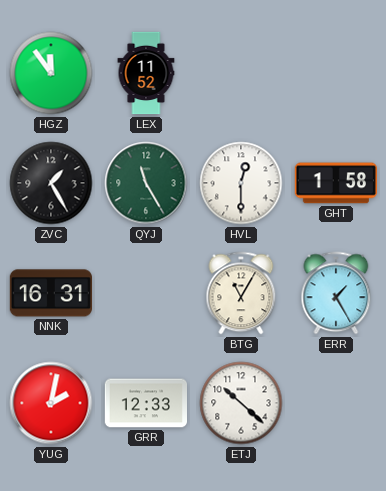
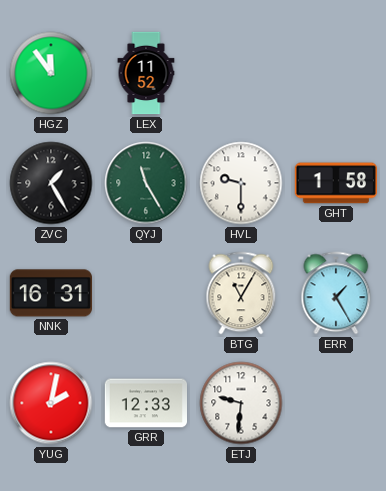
HVL: 12:30 -> 9:30 (241, 183)
ETJ: 10:22 -> 9:31 (241, 403)
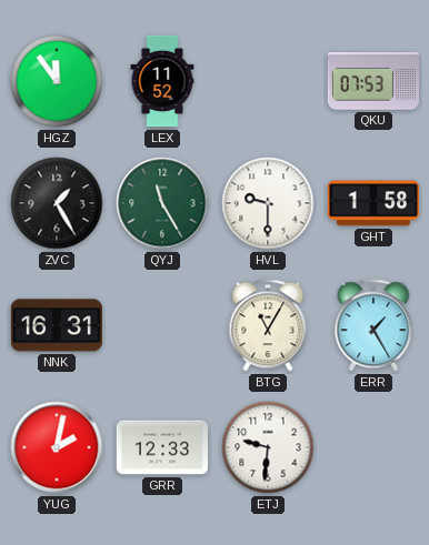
QKU: none -> 07:53 (372, 82)
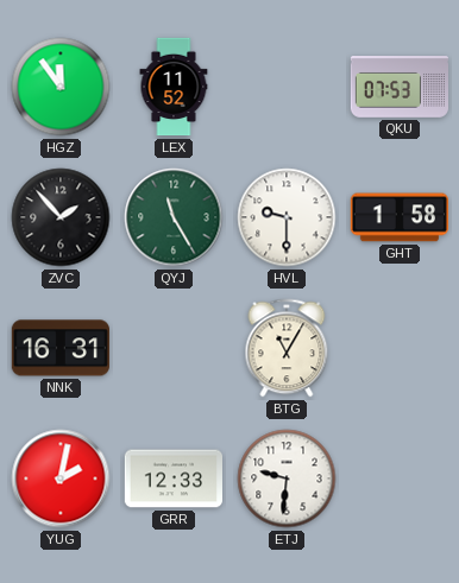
ZVC: 1:25 -> 1:53 (61, 217)
ERR: 1:25 -> none (373, 325)
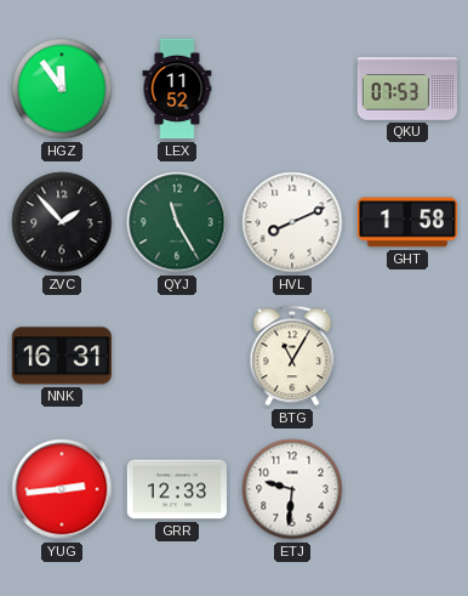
HVL: 9:30 -> 8:11 (292, 222)
YUG: 2:02 -> 2:44 (62, 489)
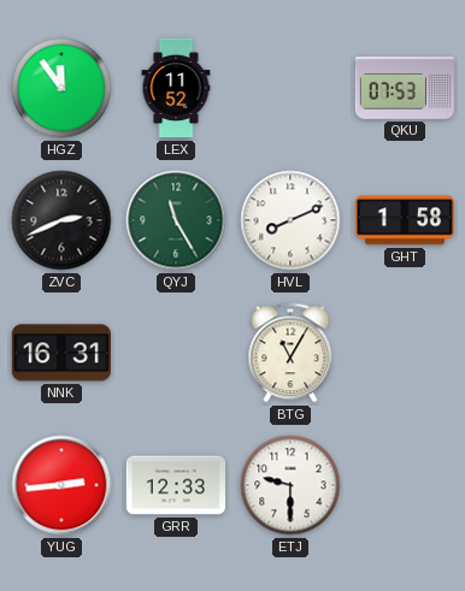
ZVC: 1:53 -> 2:41 (61, 220)
ETJ: 9:31 -> 9:30 (290, 485)
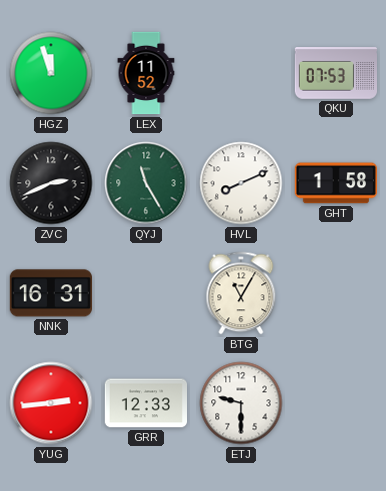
HGZ: 11:54 -> 11:57 (51, 73)
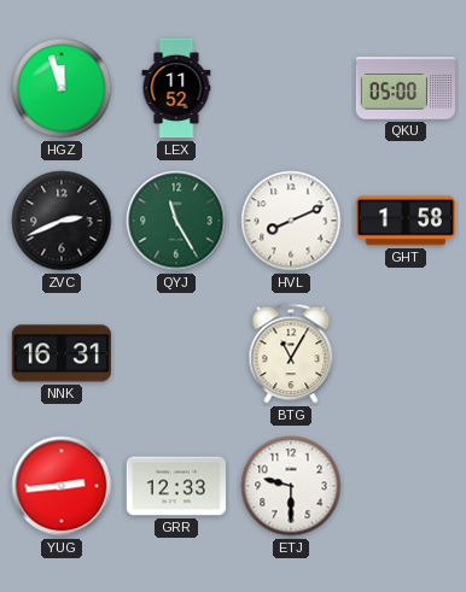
QKU: 07:53 -> 05:00 (404, 89)
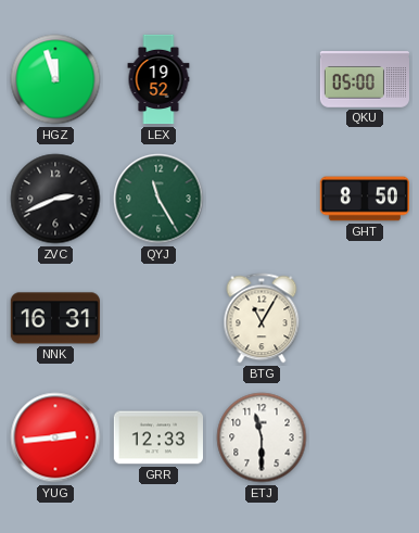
LEX: 11:52 -> 19:52 (158, 79)
HVL: 8:11 -> none (291, 221)
GHT: 1:58 -> 8:50 (365, 199)
ETJ: 9:30 -> 11:30 (262, 437)
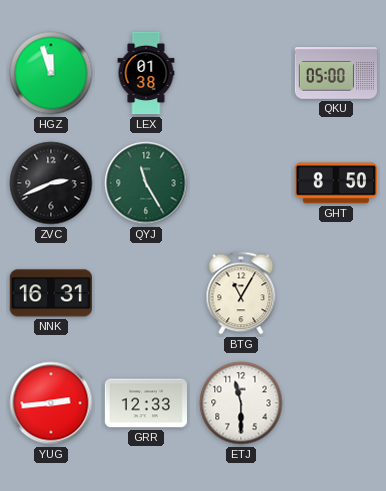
LEX: 19:52 -> 01:38 (146, 73)
